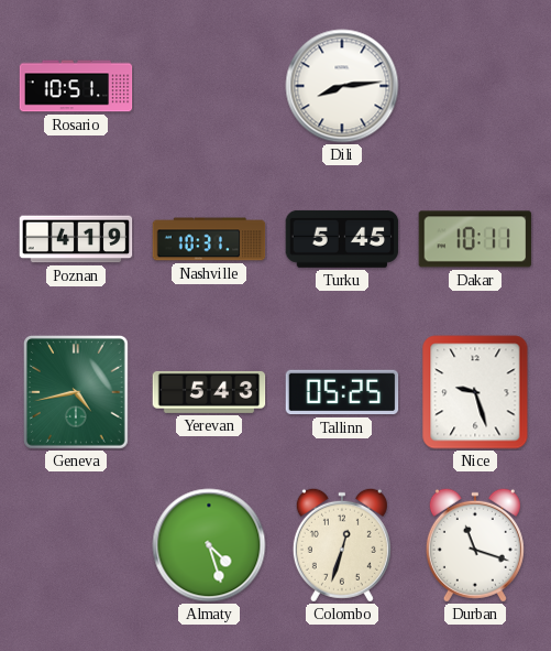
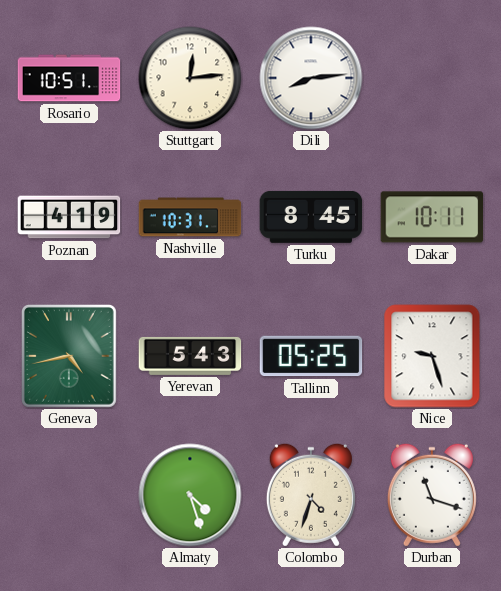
Stuttgart: none -> 12:14 (190, 78)
Turku: 5:45 -> 8:45 (311, 217)
Colombo: 12:33 -> 4:33 (311, 495)
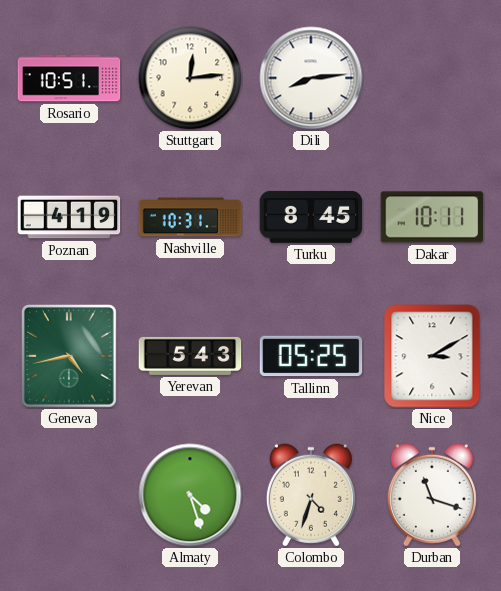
Nice: 9:27 -> 3:10 (432, 356)
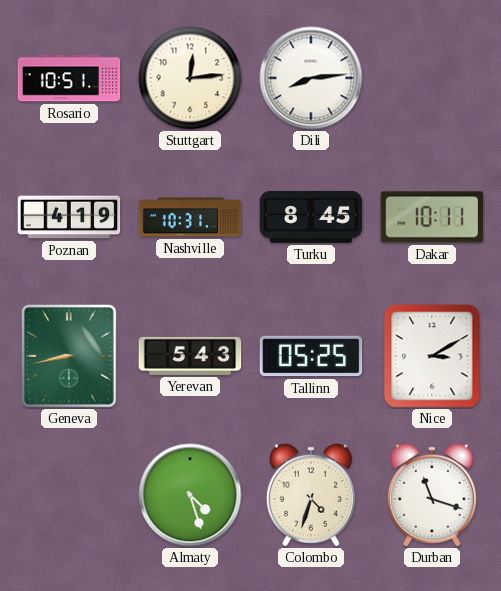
Geneva: 4:43 -> 8:43 (69, 357)
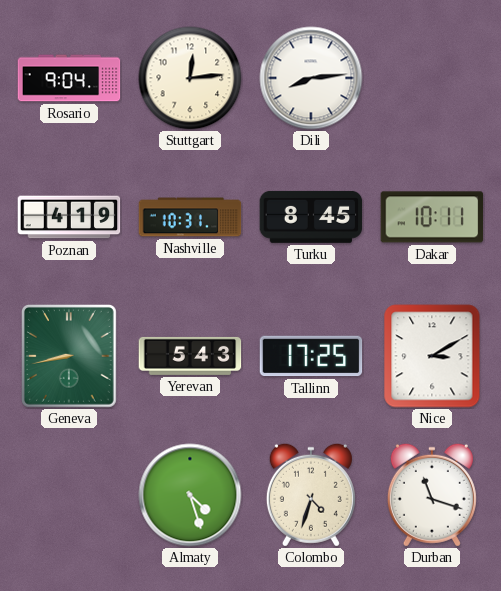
Rosario: 10:51 -> 9:04 (69, 78)
Tallinn: 05:25 -> 17:25 (311, 356)
